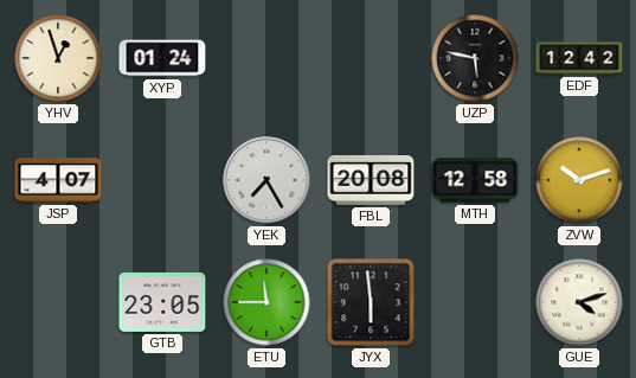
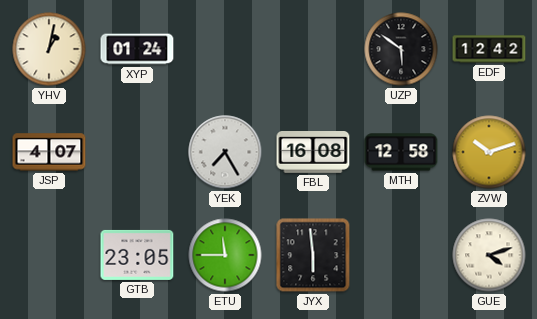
YHV: 12:57 -> 1:02 (49, 49)
UZP: 5:47 -> 5:51 (401, 49)
FBL: 20:08 -> 16:08 (313, 153)
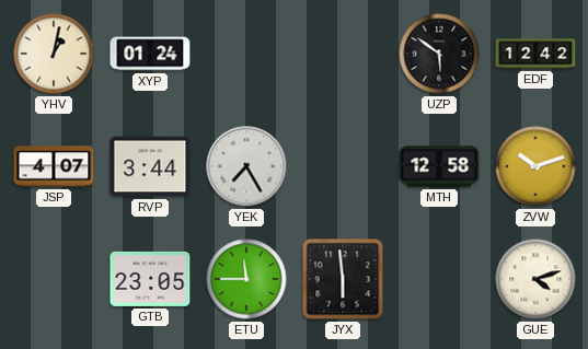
RVP: none -> 3:44 (150, 166)
FBL: 16:08 -> none (313, 153)
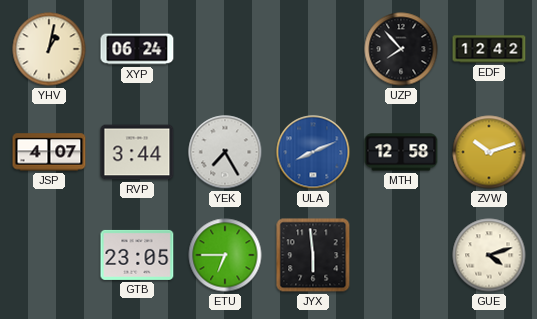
XYP: 01:24 -> 06:24 (137, 49)
UZP: 5:51 -> 7:53 (401, 49)
ULA: none -> 8:11 (313, 152)
ETU: 11:45 -> 6:45 (225, 255)
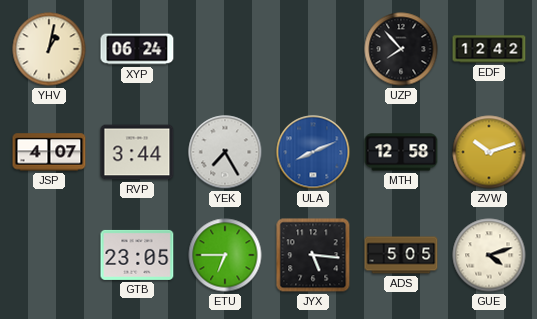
JYX: 5:59 -> 5:16 (313, 255)
ADS: none -> 5:05 (401, 255)
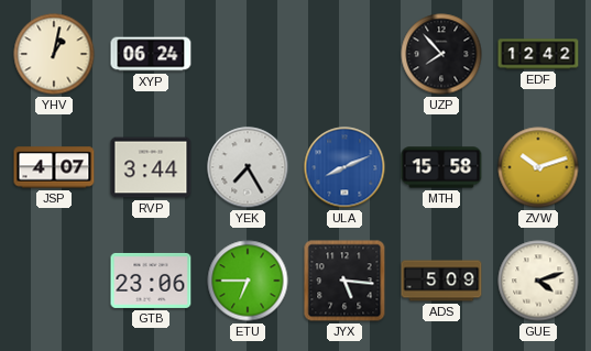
MTH: 12:58 -> 15:58 (441, 167)
GTB: 23:05 -> 23:06 (151, 281)
ADS: 5:05 -> 5:09 (441, 281)
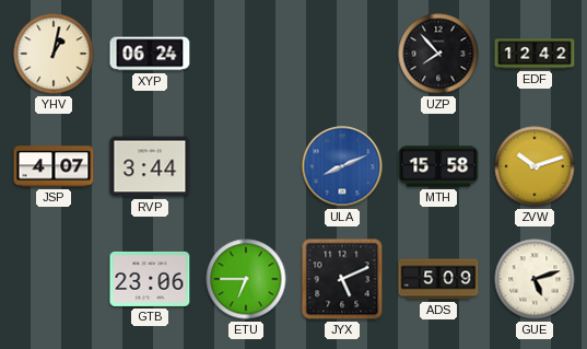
YEK: 7:25 -> none (248, 167)
JYX: 5:16 -> 5:11 (342, 279)
GUE: 4:12 -> 5:12 (535, 279)
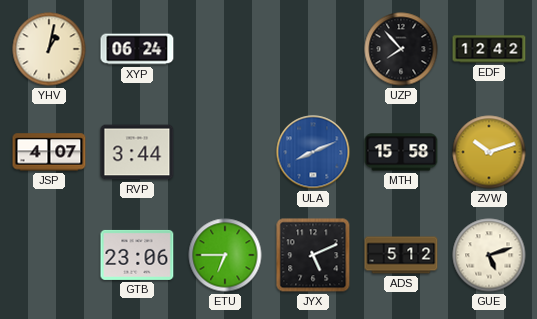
ADS: 5:09 -> 5:12 (401, 255)
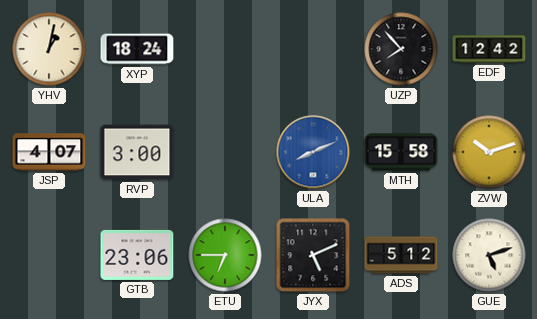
XYP: 06:24 -> 18:24 (137, 49)
RVP: 3:44 -> 3:00 (137, 152)
